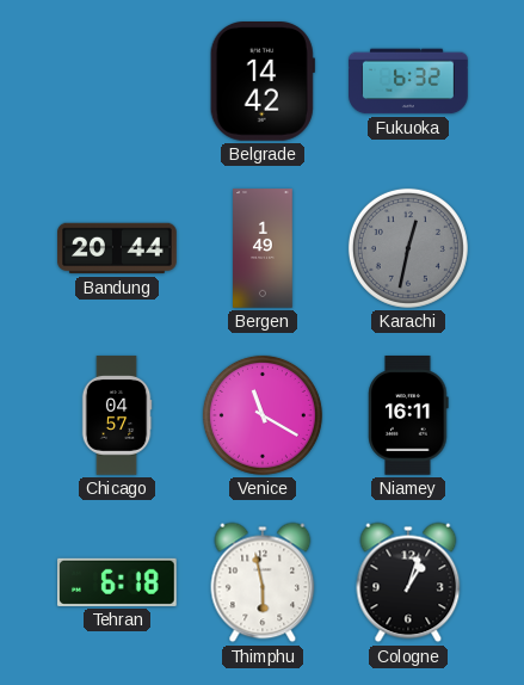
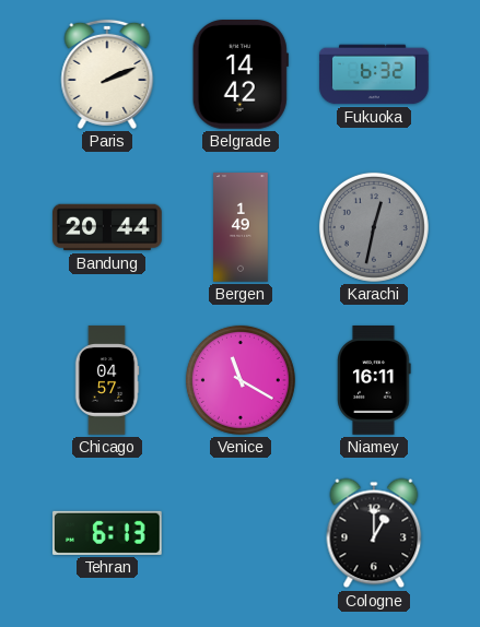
Paris: none -> 2:11 (107, 74)
Tehran: 6:18 -> 6:13 (108, 533)
Thimphu: 5:58 -> none (263, 582)
Cologne: 1:03 -> 1:00 (374, 533)
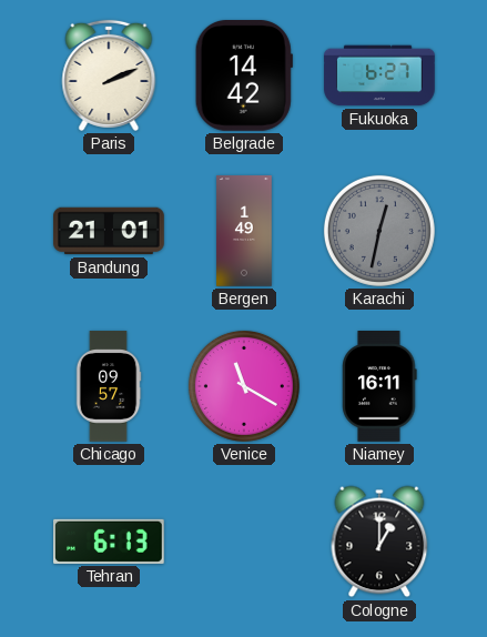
Fukuoka: 6:32 -> 6:27 (379, 75)
Bandung: 20:44 -> 21:01 (109, 231)
Chicago: 04:57 -> 09:57 (109, 386)
